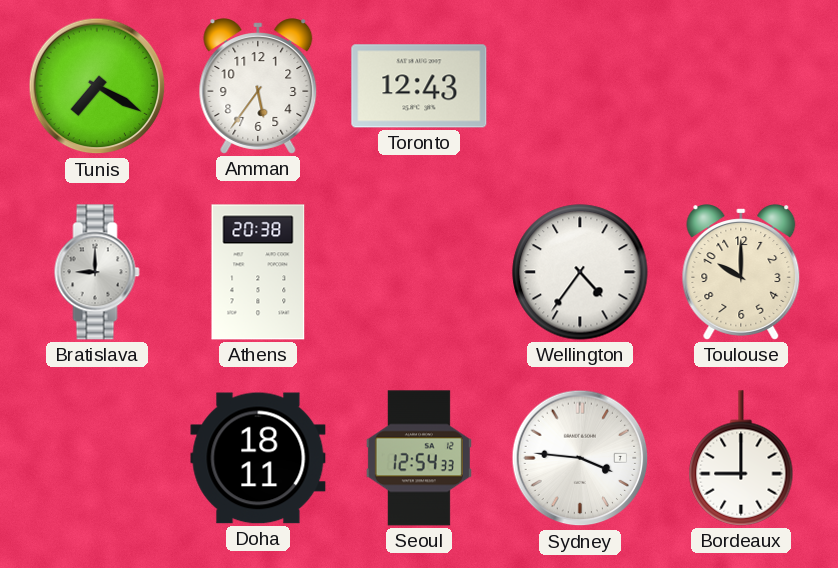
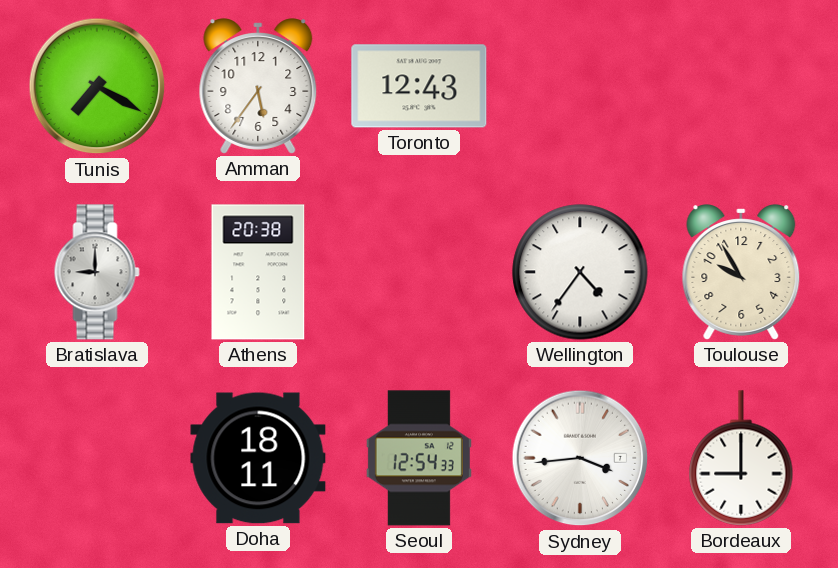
Toulouse: 10:00 -> 9:55 (741, 272)
Sydney: 3:46 -> 3:44 (580, 458)
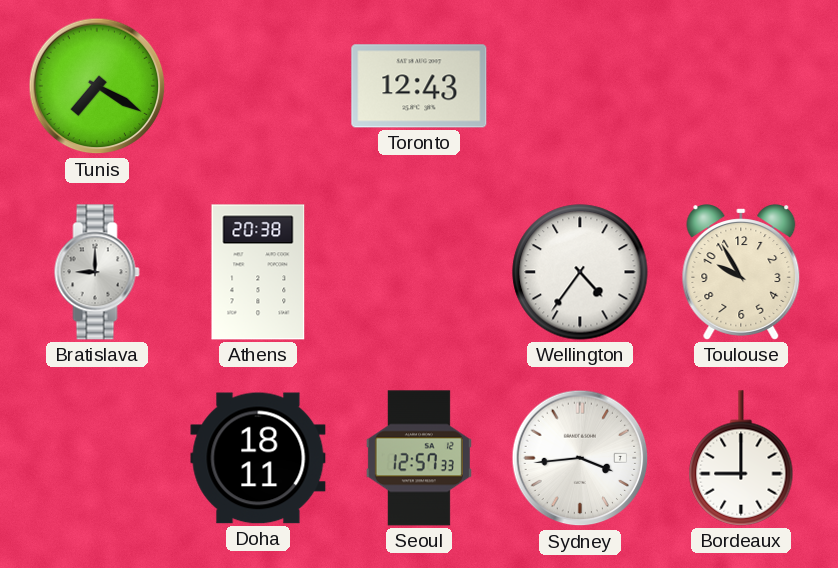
Amman: 5:36 -> none (258, 86)
Seoul: 12:54 -> 12:57 (419, 458)
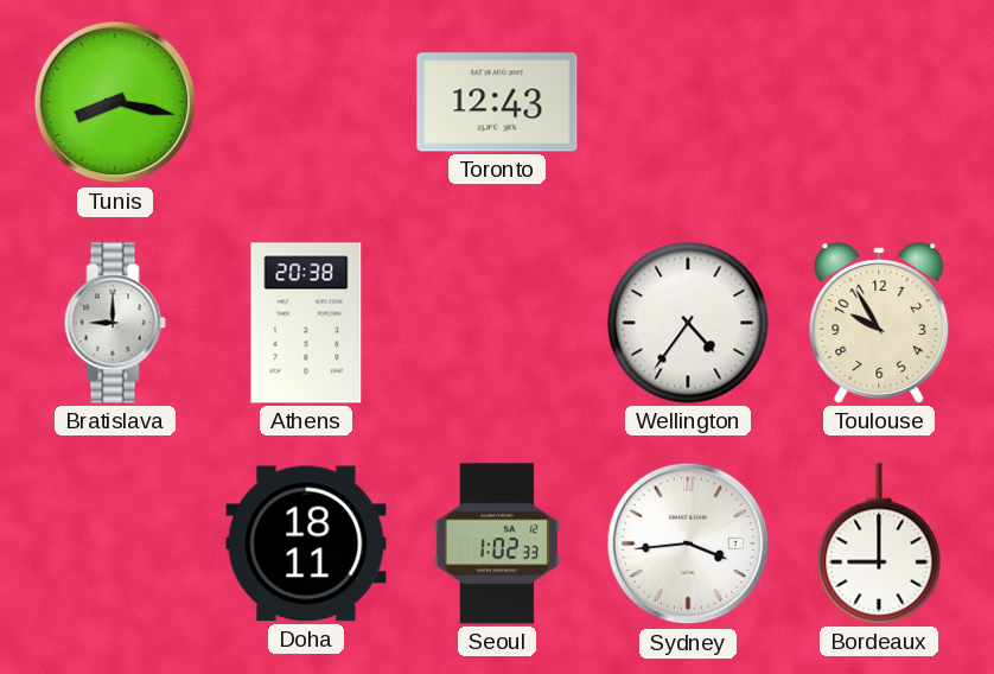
Tunis: 7:20 -> 8:17 (115, 102)
Seoul: 12:57 -> 1:02 (497, 543)
